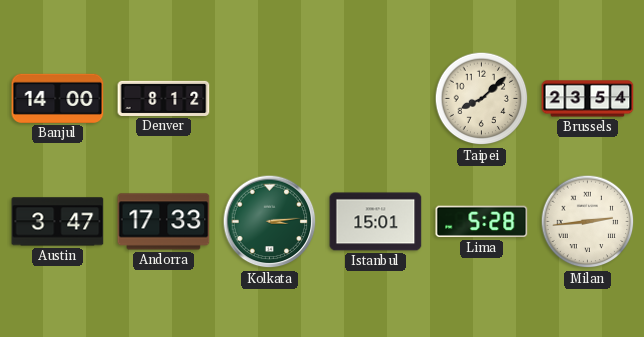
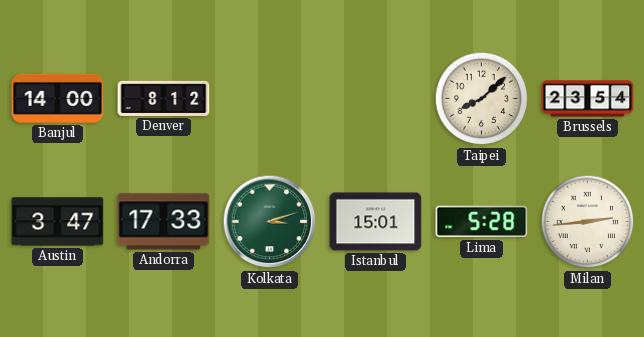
Kolkata: 3:14 -> 3:12 (270, 222)
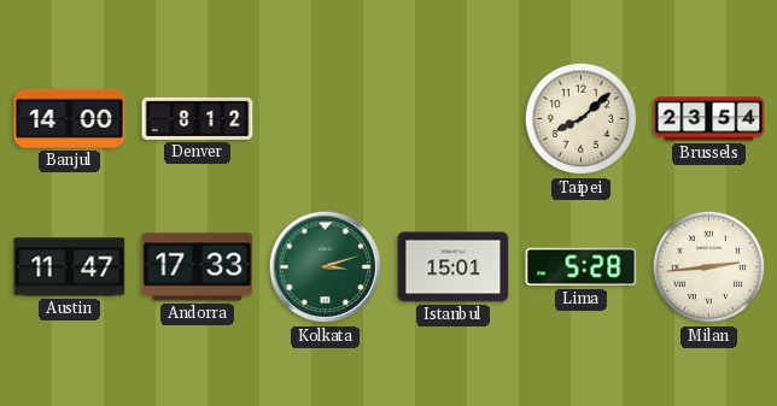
Austin: 3:47 -> 11:47 (70, 267)
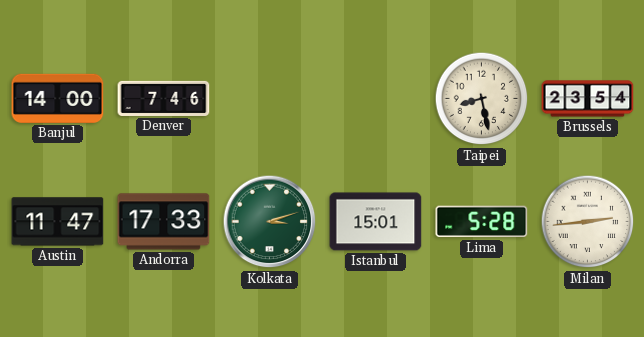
Denver: 8:12 -> 7:46 (164, 98)
Taipei: 8:08 -> 8:28 (482, 99)
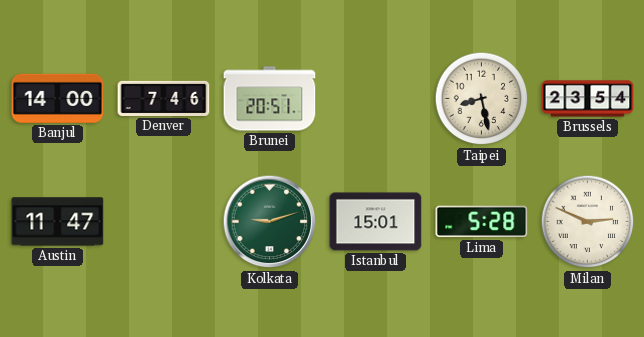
Brunei: none -> 20:51 (270, 99)
Andorra: 17:33 -> none (164, 222)
Kolkata: 3:12 -> 9:12 (270, 222)
Milan: 2:44 -> 2:49 (588, 222)
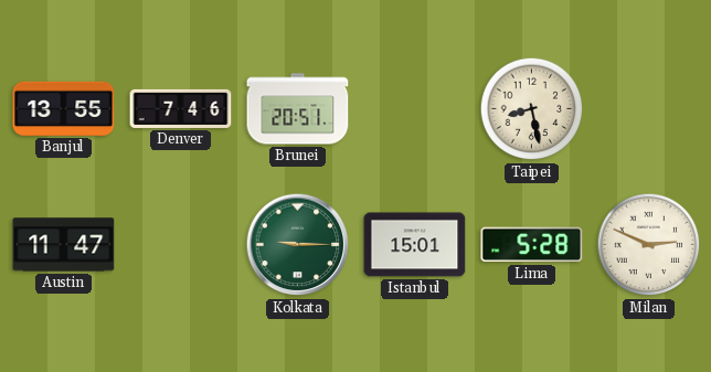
Banjul: 14:00 -> 13:55 (64, 108)
Brussels: 23:54 -> none (588, 99)
Kolkata: 9:12 -> 9:15 (298, 245)
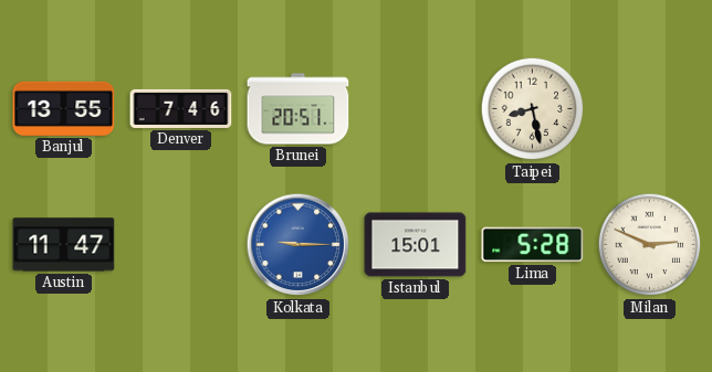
Kolkata dial: green -> blue (299, 245)
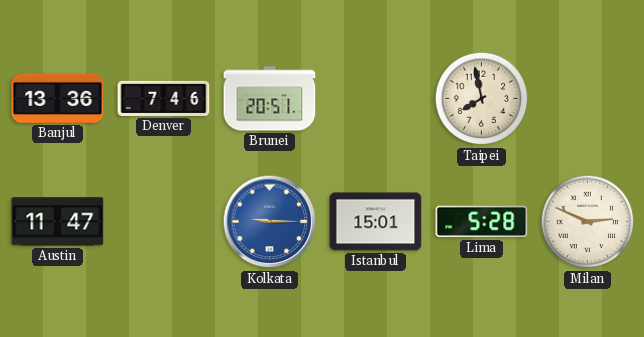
Banjul: 13:55 -> 13:36 (58, 98)
Taipei: 8:28 -> 7:58 (482, 99)
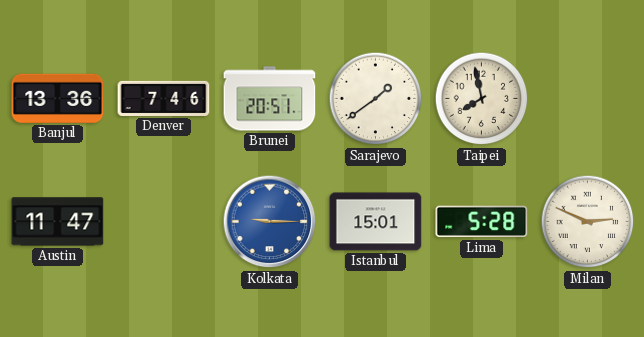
Sarajevo: none -> 1:39 (376, 99)
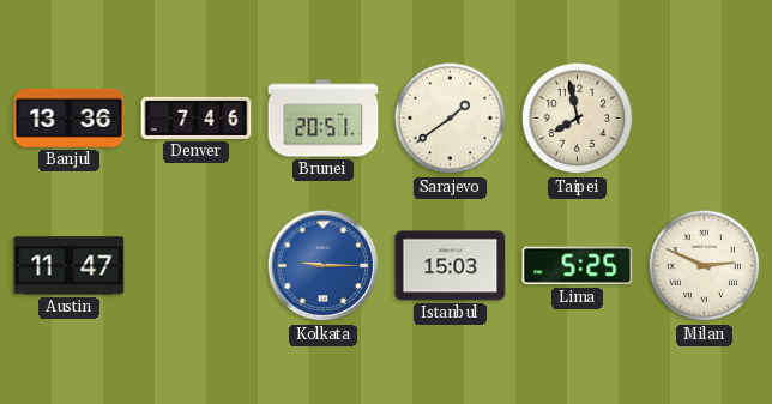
Istanbul: 15:01 -> 15:03 (451, 266)
Lima: 5:28 -> 5:25 (578, 266)
